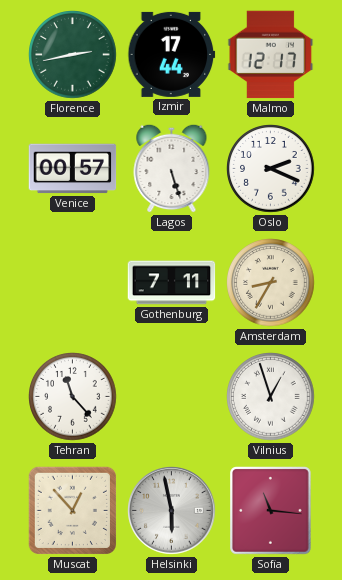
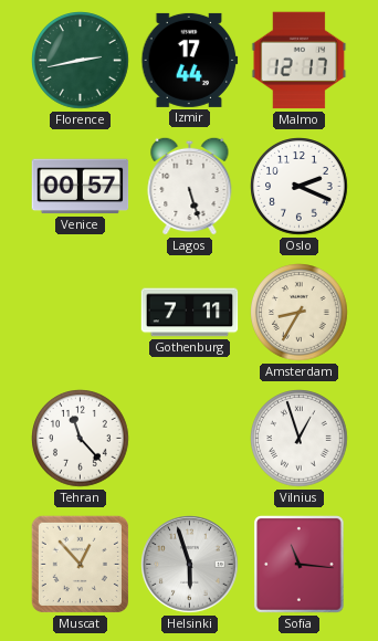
Helsinki: 5:58 -> 5:57 (190, 565)
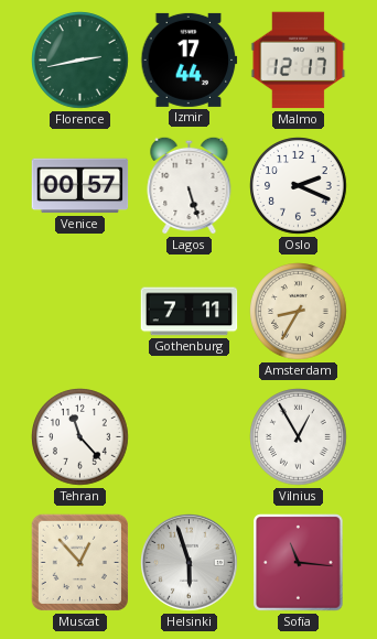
Vilnius: 12:57 -> 12:55 (299, 437)
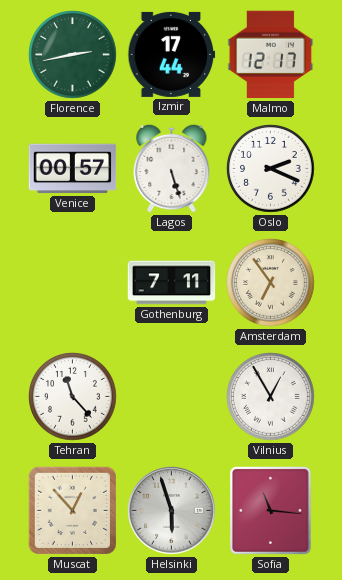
Amsterdam: 8:35 -> 6:54 (271, 283)
